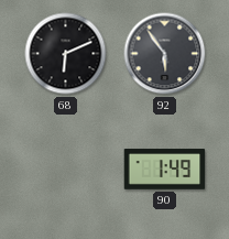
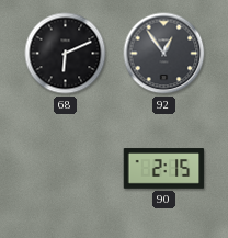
92: 5:54 -> 12:54 (164, 54)
90: 1:49 -> 2:15 (164, 169)
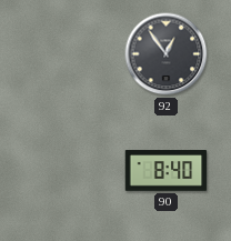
68: 6:11 -> none (66, 54)
90: 2:15 -> 8:40 (167, 171)
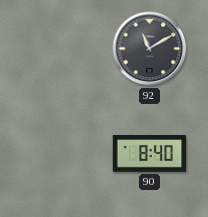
92: 12:54 -> 11:10 (150, 49)
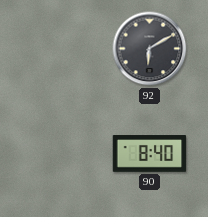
92: 11:10 -> 6:10 (150, 49)
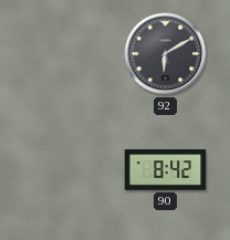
90: 8:40 -> 8:42 (166, 170)
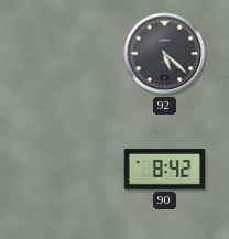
92: 6:10 -> 5:22 (165, 54)
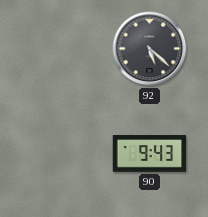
90: 8:42 -> 9:43 (150, 154)
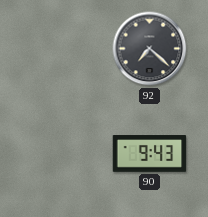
92: 5:22 -> 7:22 (150, 49)
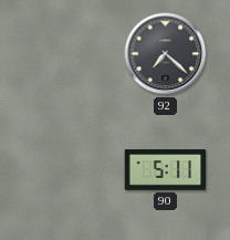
90: 9:43 -> 5:11 (166, 170)
